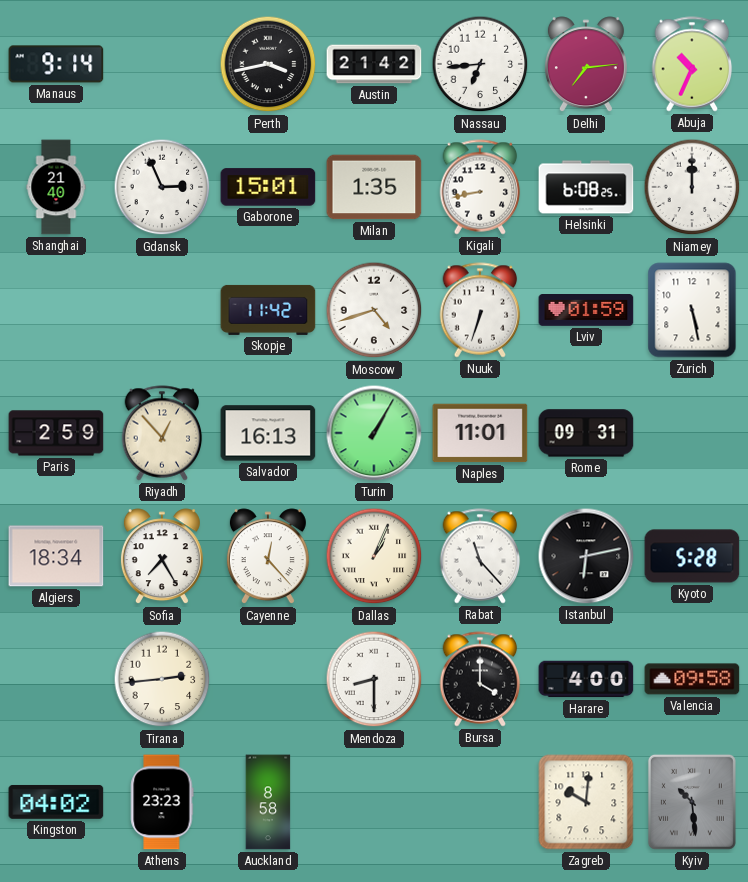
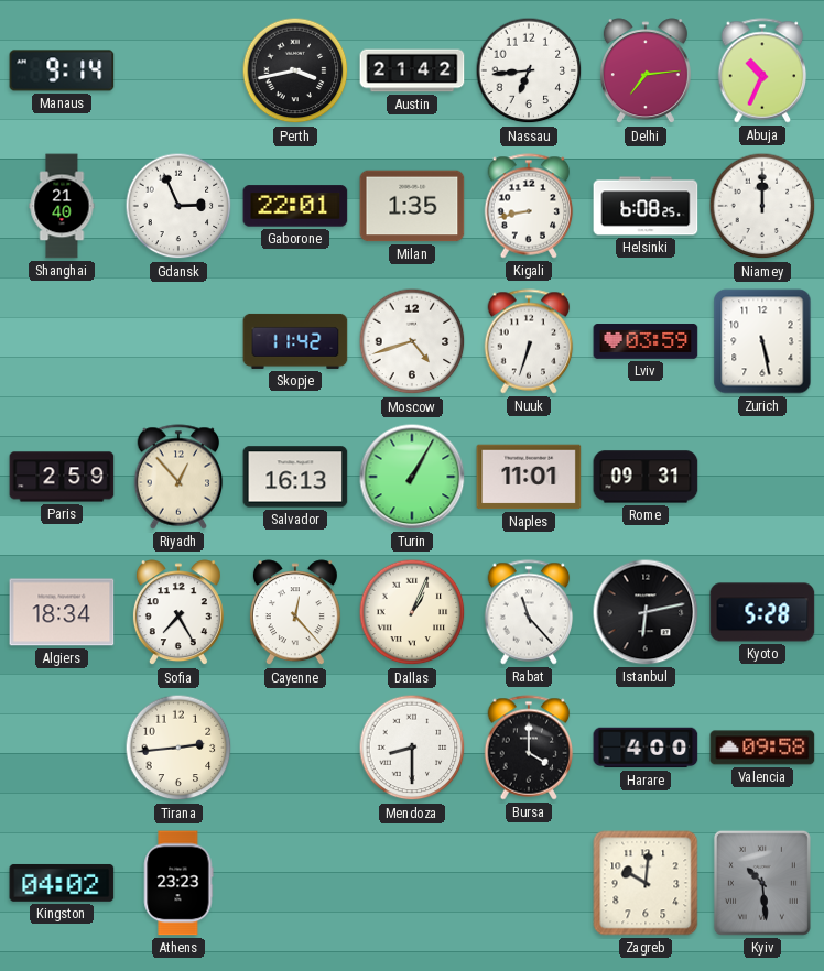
Gaborone: 15:01 -> 22:01 (295, 206)
Lviv: 01:59 -> 03:59 (646, 342)
Auckland: 8:58 -> none (268, 802)
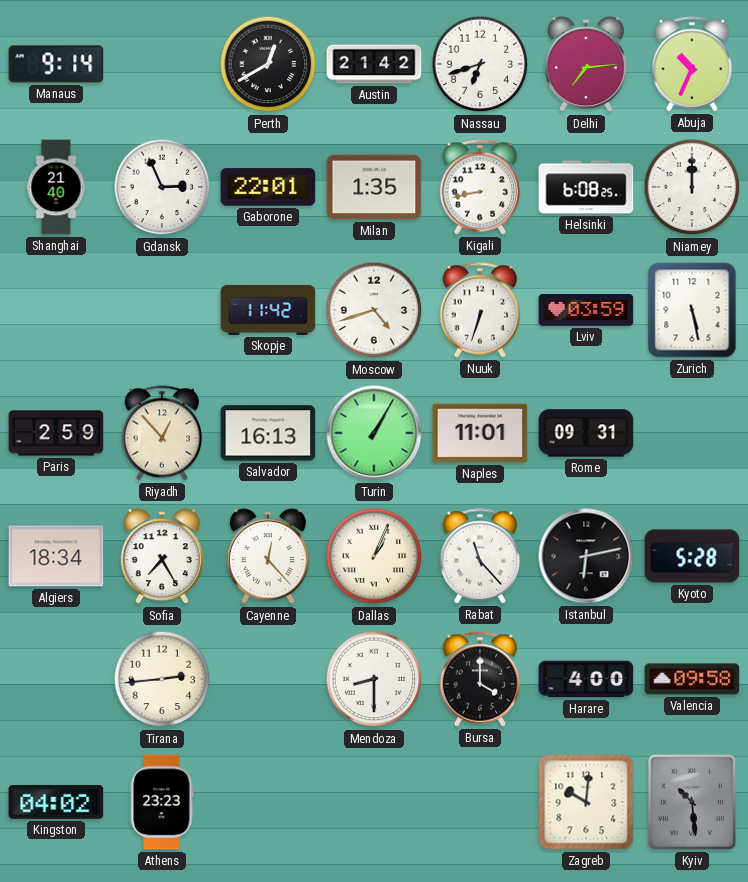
Perth: 3:43 -> 12:40 (268, 64)
Nassau: 6:44 -> 6:42 (480, 64)
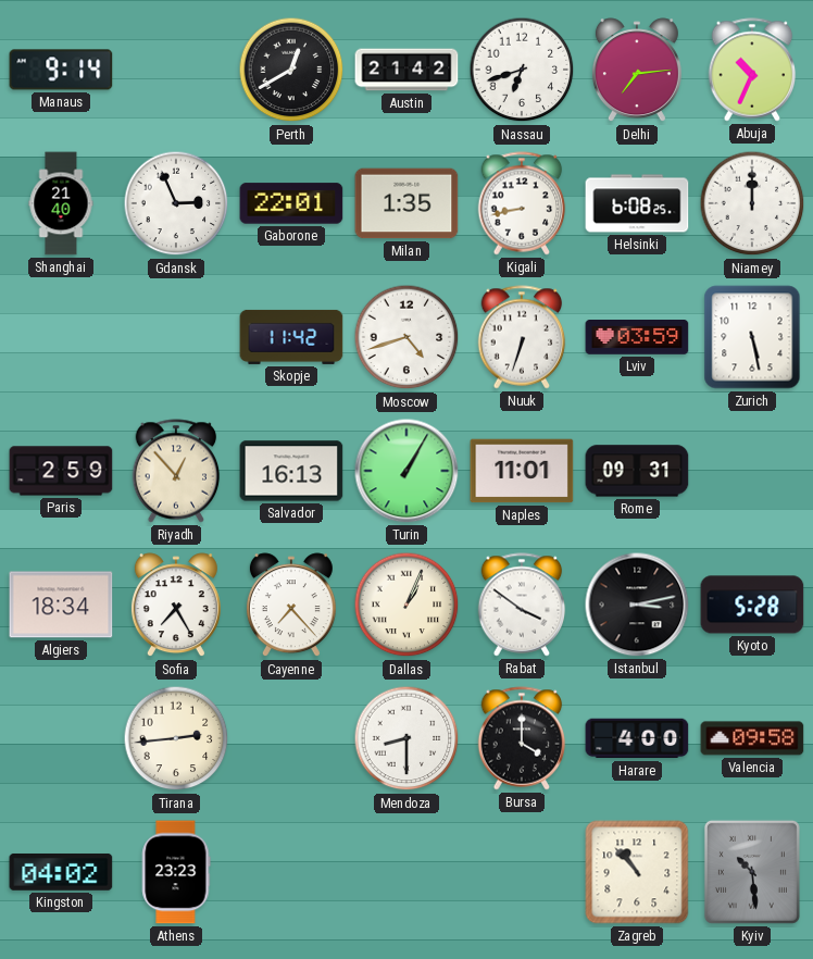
Cayenne: 12:23 -> 7:23 (291, 606)
Rabat: 11:23 -> 3:51 (522, 605)
Istanbul: 6:13 -> 3:13 (637, 605)
Zagreb: 10:01 -> 10:53 (637, 872)
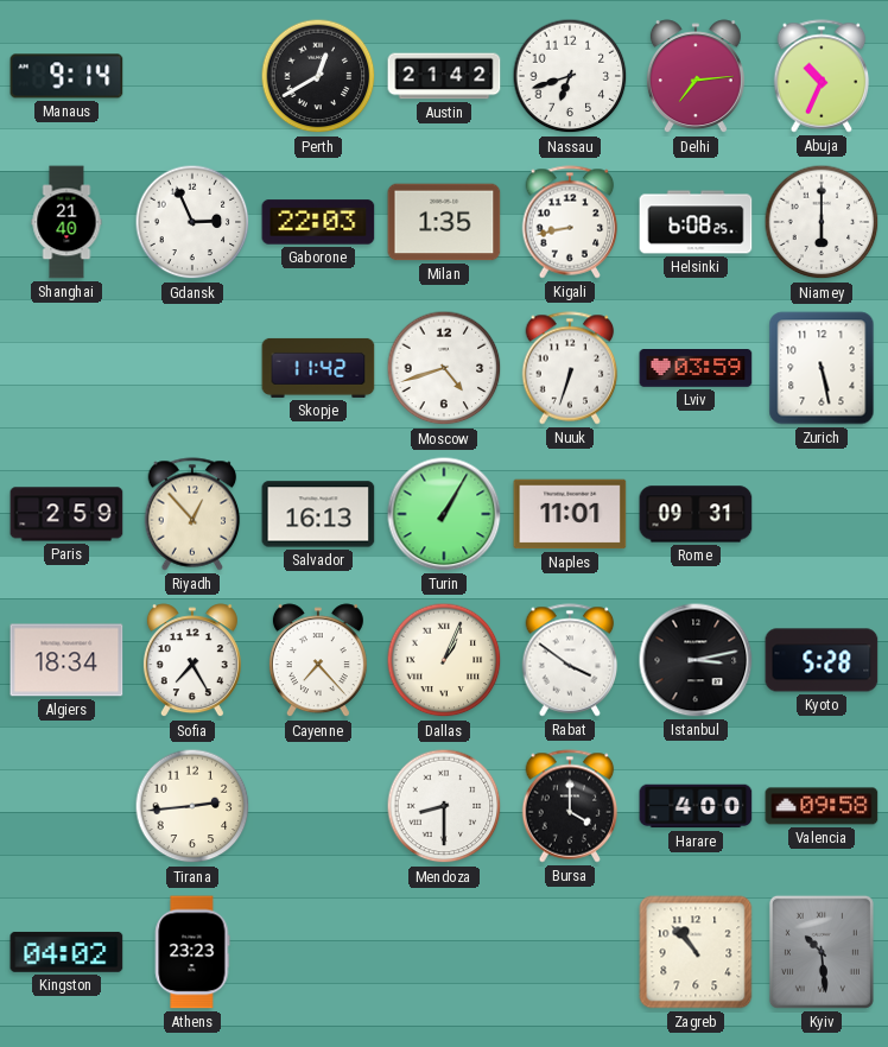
Gaborone: 22:01 -> 22:03 (318, 222)
Niamey: 12:00 -> 6:00 (822, 222)
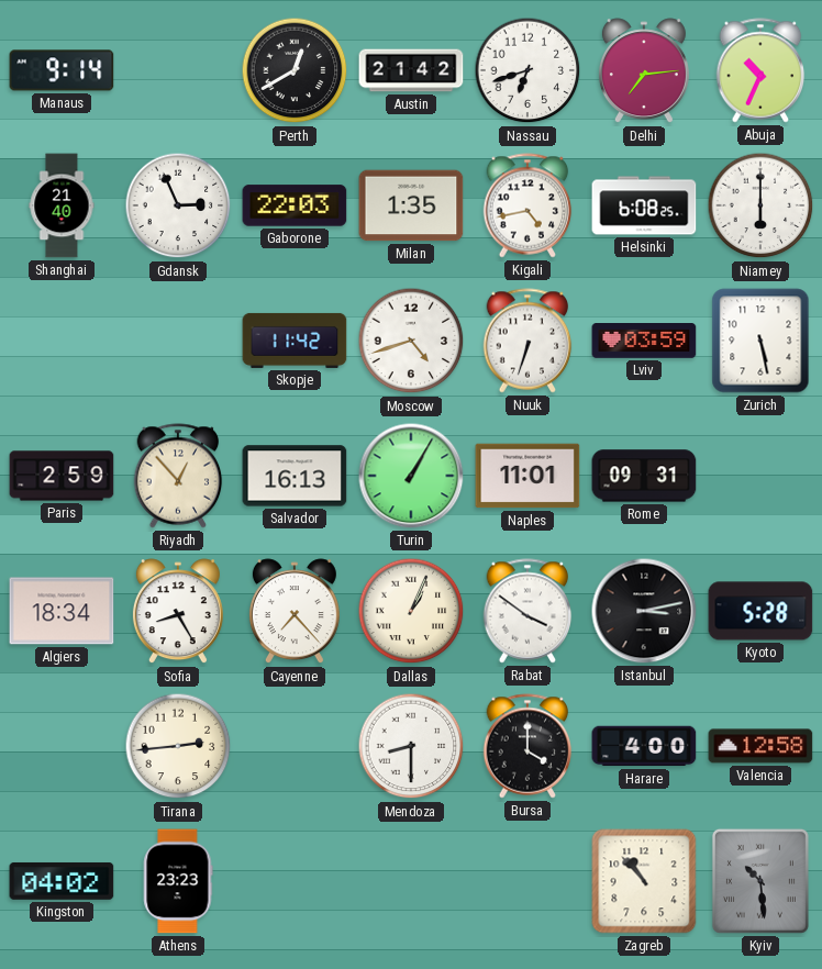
Kigali: 8:43 -> 4:43 (527, 205)
Sofia: 7:25 -> 8:25 (178, 612)
Valencia: 09:58 -> 12:58 (760, 746)
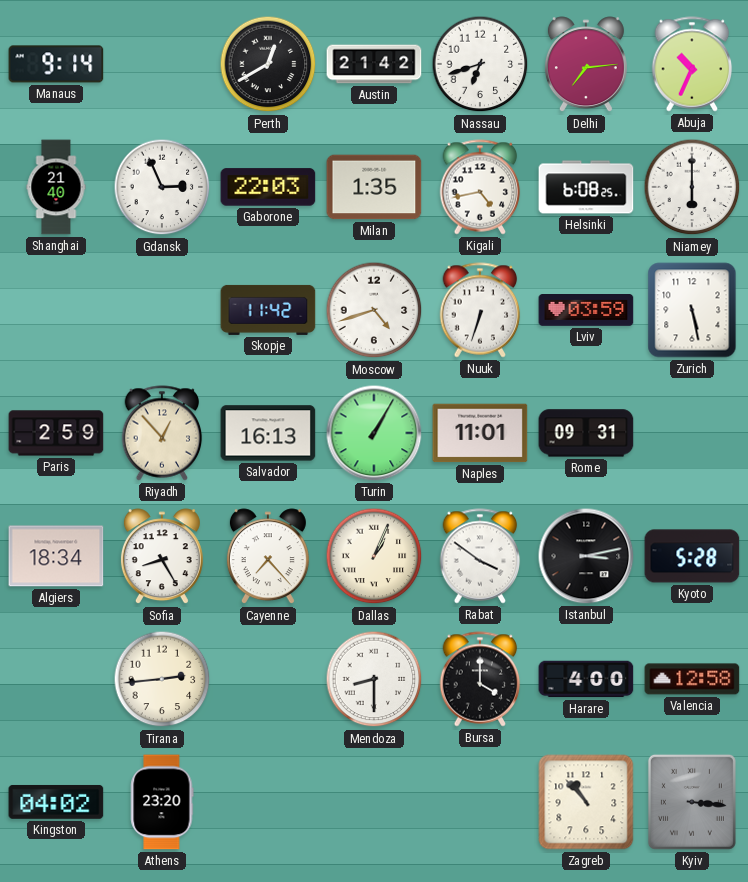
Athens: 23:23 -> 23:20 (162, 802)
Kyiv: 10:29 -> 3:16 (692, 802)
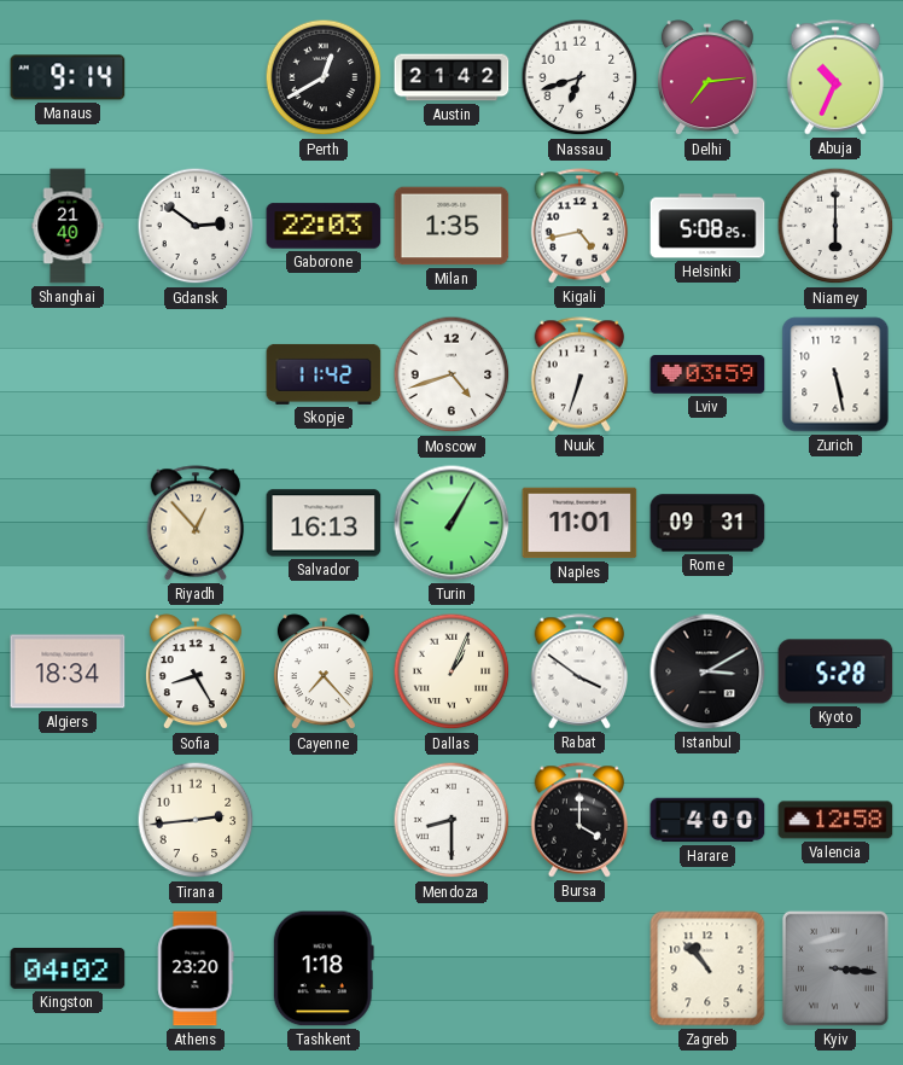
Gdansk: 2:56 -> 2:51 (196, 226)
Helsinki: 6:08 -> 5:08 (707, 226)
Paris: 2:59 -> none (56, 433)
Istanbul: 3:13 -> 3:10 (707, 671)
Tashkent: none -> 1:18 (324, 968)
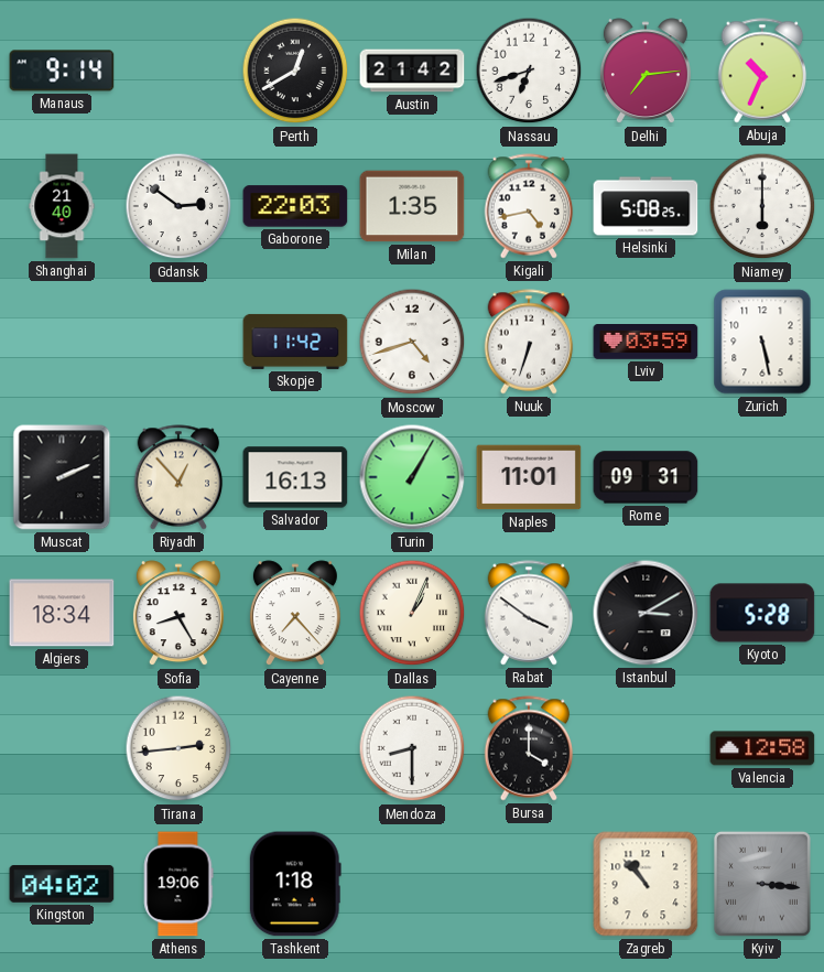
Muscat: none -> 2:11 (62, 477)
Harare: 4:00 -> none (707, 820)
Athens: 23:20 -> 19:06 (178, 884)
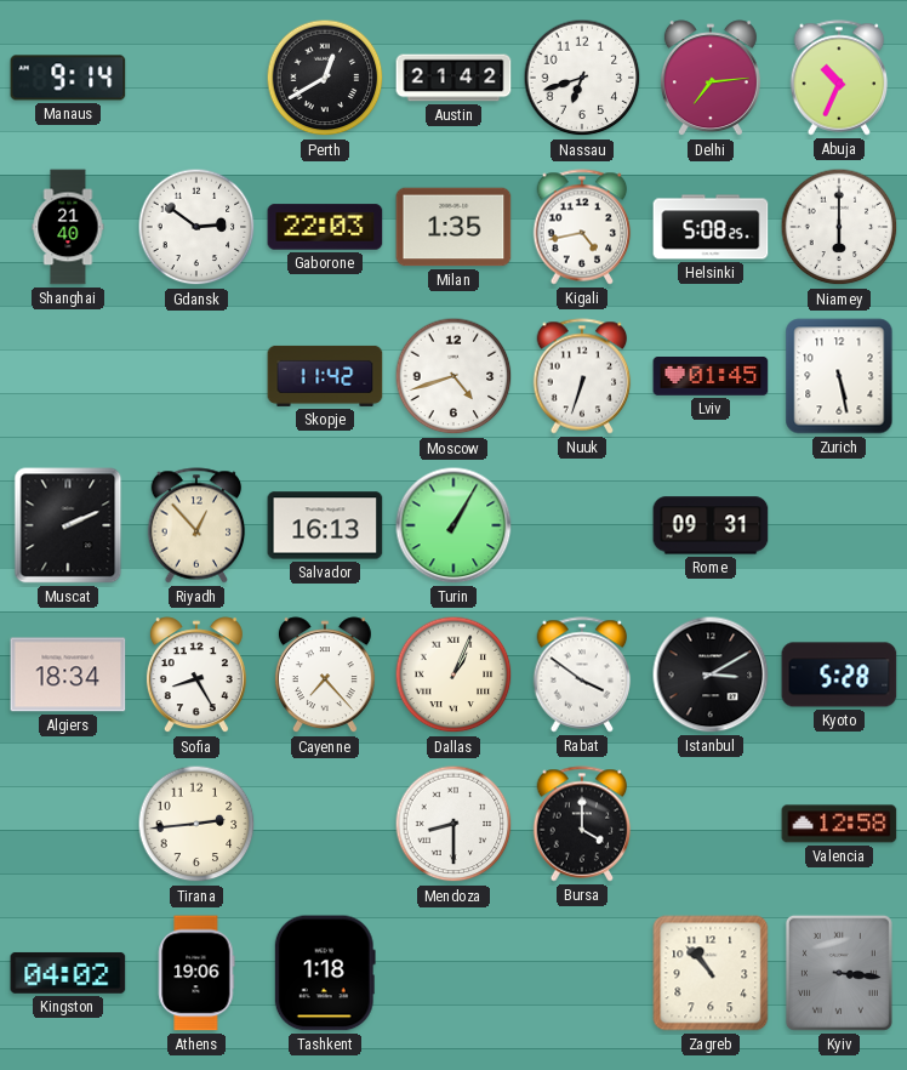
Lviv: 03:59 -> 01:45 (711, 377)
Naples: 11:01 -> none (529, 477)
